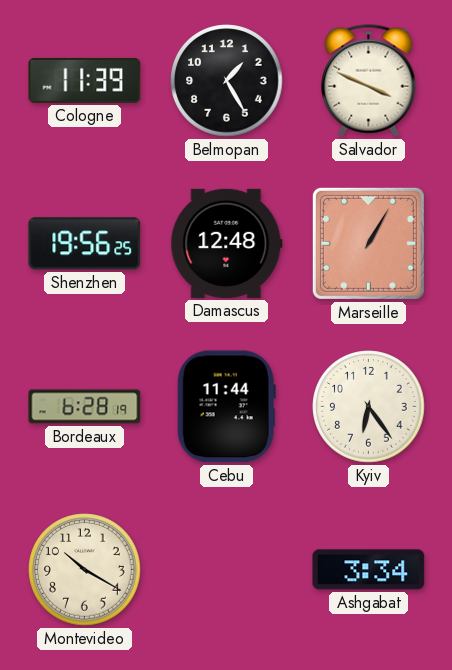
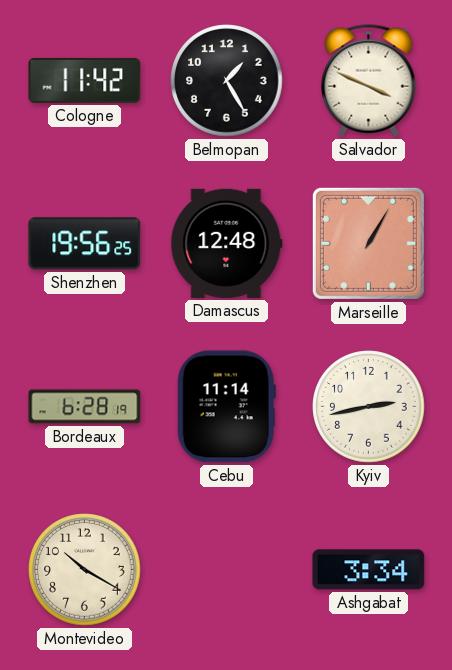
Cologne: 11:39 -> 11:42 (85, 80)
Cebu: 11:44 -> 11:14 (226, 407)
Kyiv: 6:24 -> 2:43 (369, 407)
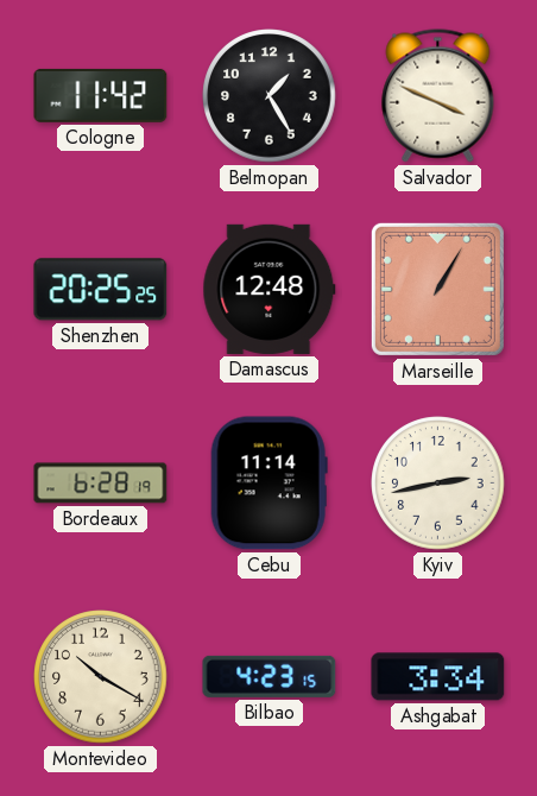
Shenzhen: 19:56 -> 20:25 (101, 290)
Bilbao: none -> 4:23 (270, 676)
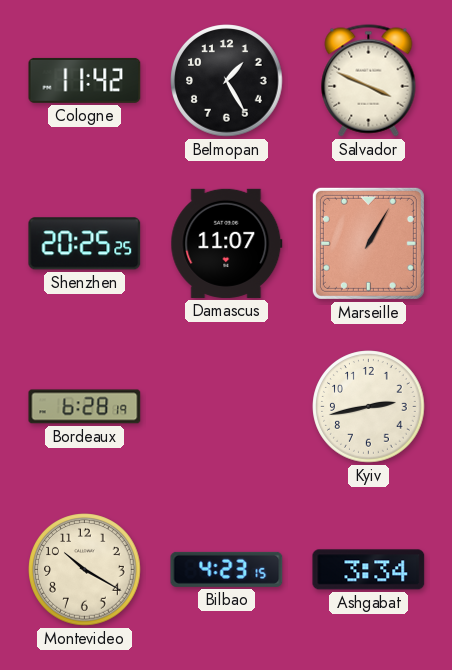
Damascus: 12:48 -> 11:07 (227, 243)
Cebu: 11:14 -> none (268, 484)
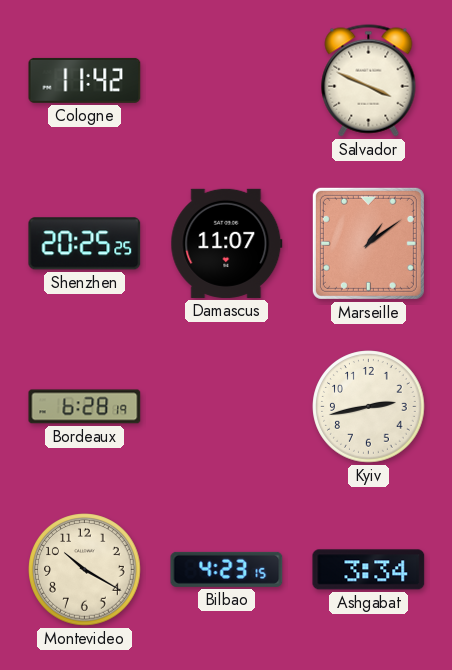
Belmopan: 1:25 -> none (227, 81)
Marseille: 1:05 -> 1:09 (368, 243)
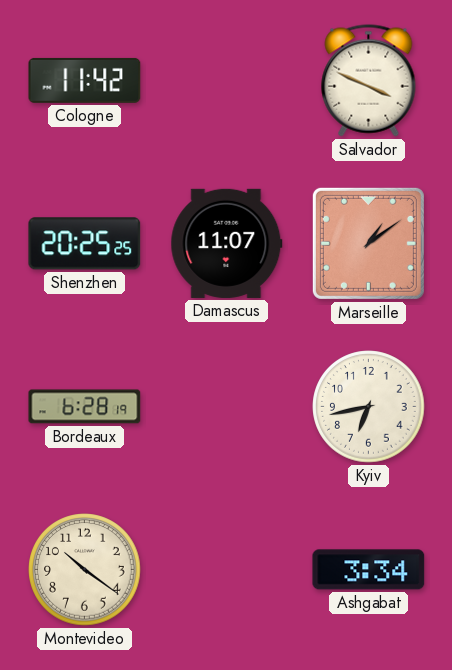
Kyiv: 2:43 -> 6:43 (369, 407)
Montevideo: 10:20 -> 10:21 (85, 570)
Bilbao: 4:23 -> none (227, 569)
